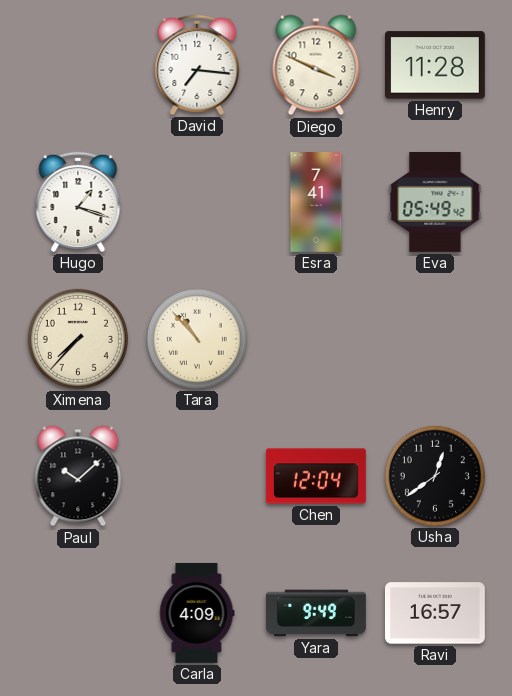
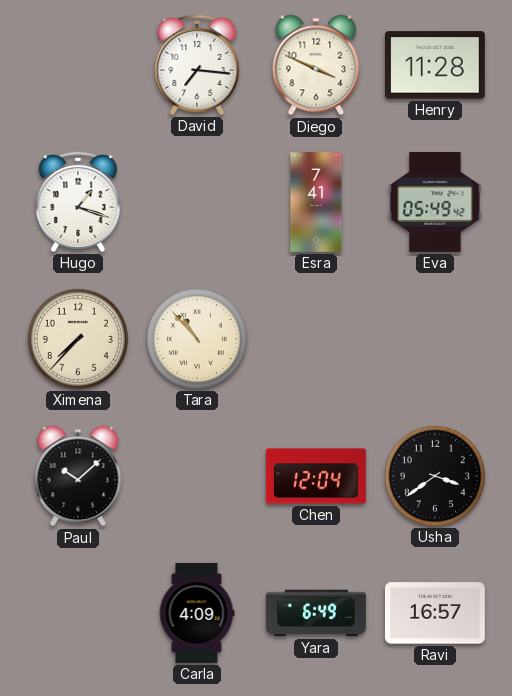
Usha: 12:39 -> 3:39 (435, 476)
Yara: 9:49 -> 6:49 (317, 613)
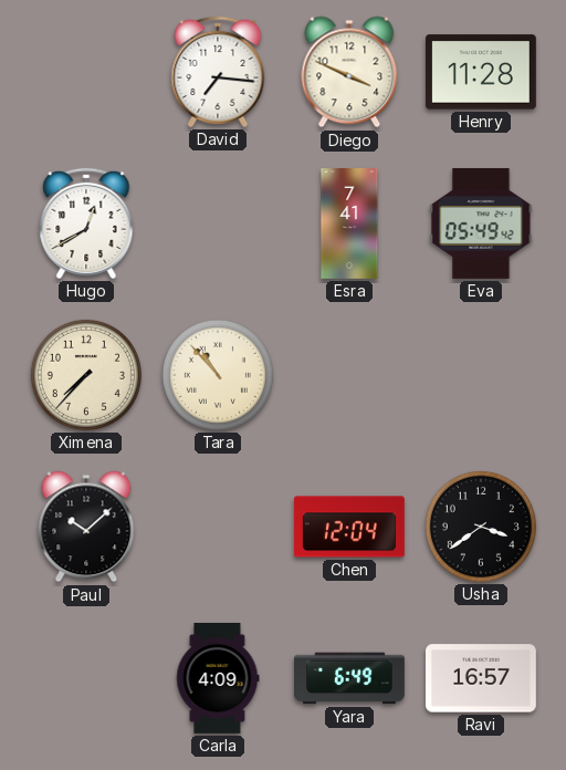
Hugo: 1:18 -> 12:40 (86, 223)
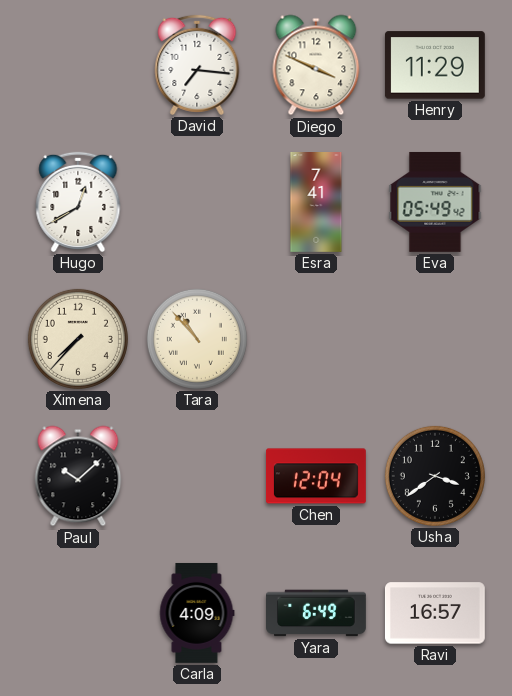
Henry: 11:28 -> 11:29 (435, 65)
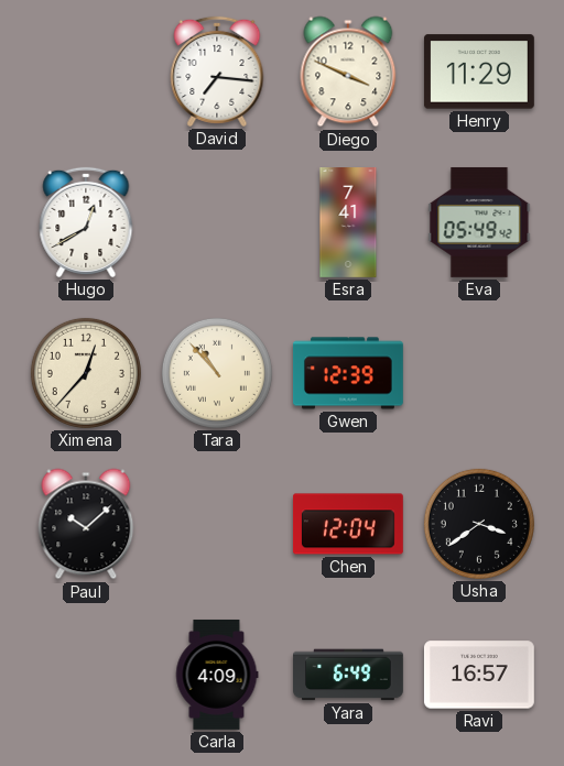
Ximena: 7:37 -> 12:37 (86, 373)
Gwen: none -> 12:39 (348, 373)
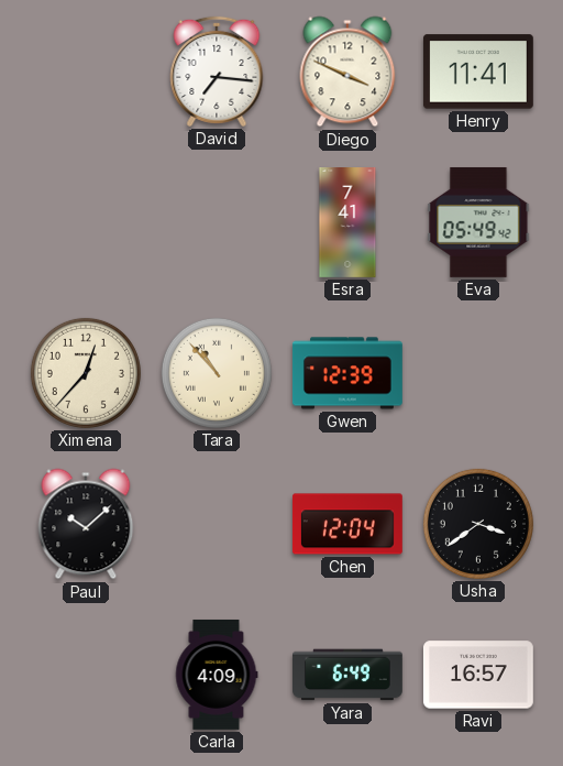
Henry: 11:29 -> 11:41 (478, 72)
Hugo: 12:40 -> none (86, 222)
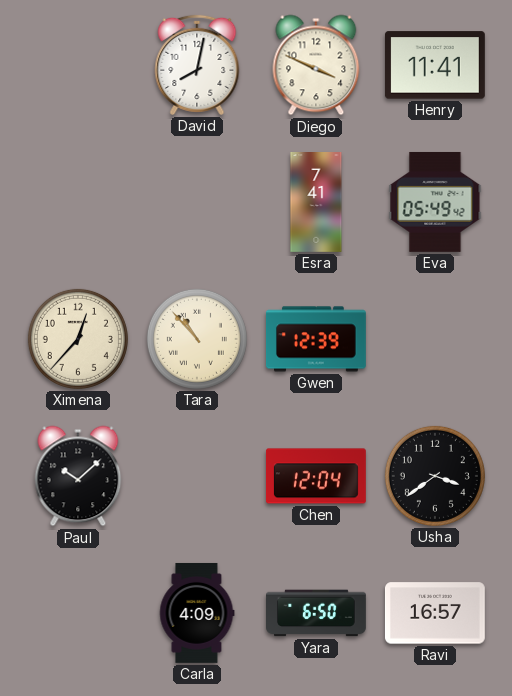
David: 7:16 -> 8:02 (197, 65)
Yara: 6:49 -> 6:50 (317, 613)
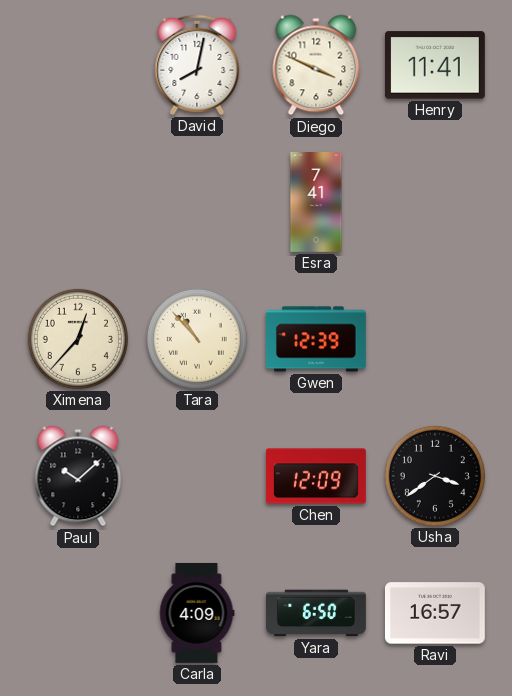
Eva: 05:49 -> none (435, 202)
Chen: 12:04 -> 12:09 (316, 476)
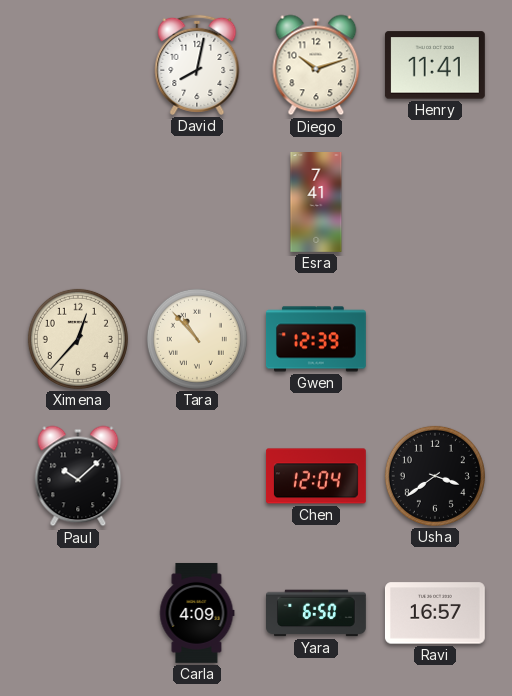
Diego: 3:49 -> 10:12 (316, 65)
Chen: 12:09 -> 12:04 (316, 476)
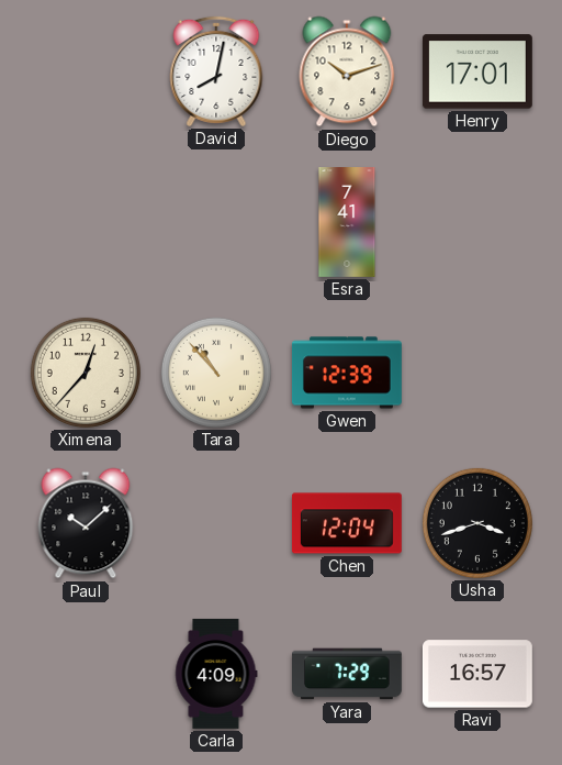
Henry: 11:41 -> 17:01 (477, 71)
Usha: 3:39 -> 3:42 (477, 523)
Yara: 6:50 -> 7:29 (348, 674)
